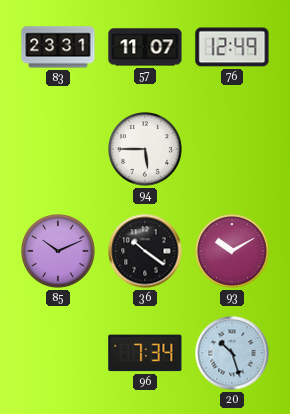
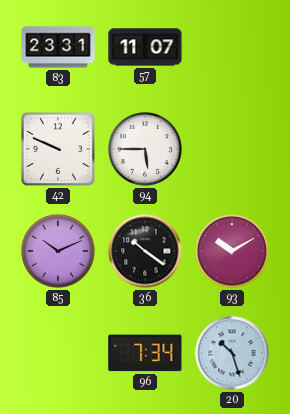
76: 12:49 -> none (232, 47)
42: none -> 9:49 (58, 149)
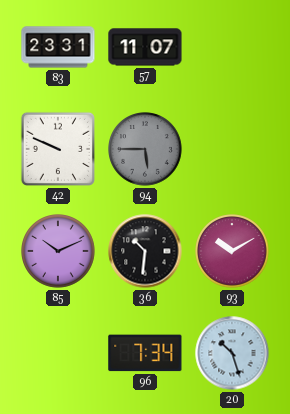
94 dial: white -> grey (145, 149)
36: 10:21 -> 10:31 (145, 251)
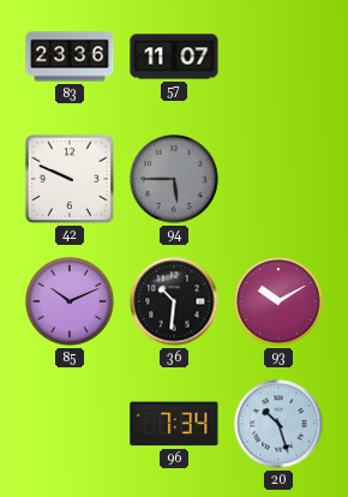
83: 23:31 -> 23:36 (70, 56)
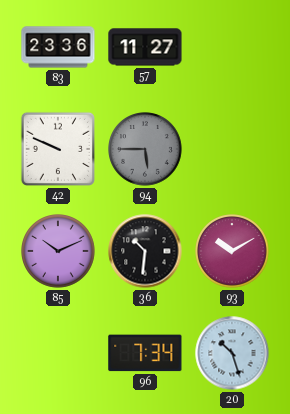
57: 11:07 -> 11:27 (145, 47)
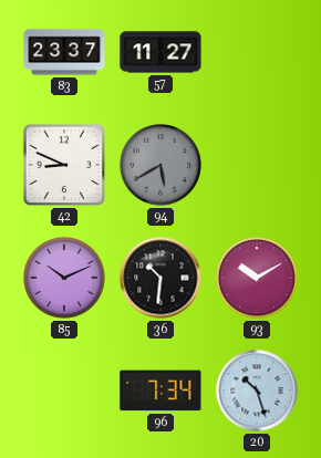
83: 23:36 -> 23:37 (64, 52)
42: 9:49 -> 8:49 (64, 165)
94: 5:45 -> 5:40 (161, 165)
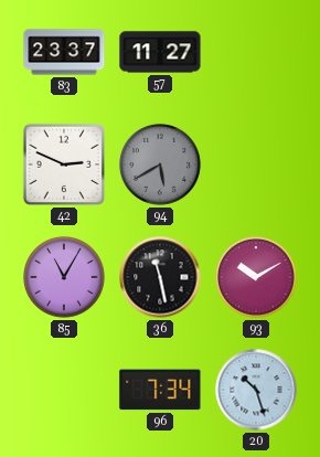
42: 8:49 -> 2:49 (64, 164)
85: 10:11 -> 11:05 (64, 277)
36: 10:31 -> 11:28 (160, 277)
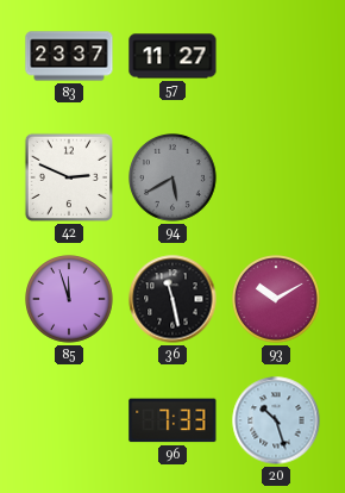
85: 11:05 -> 11:57 (69, 299)
96: 7:34 -> 7:33 (172, 420)
